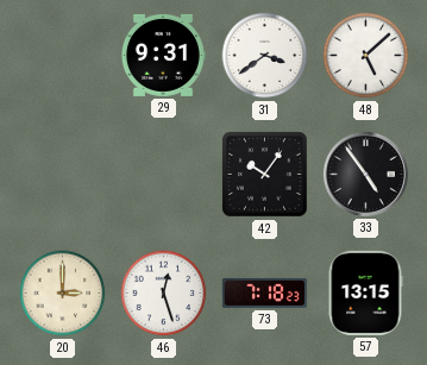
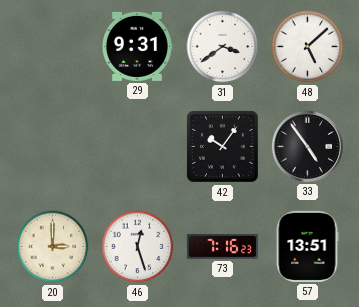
73: 7:18 -> 7:16 (222, 246)
57: 13:15 -> 13:51 (307, 246)
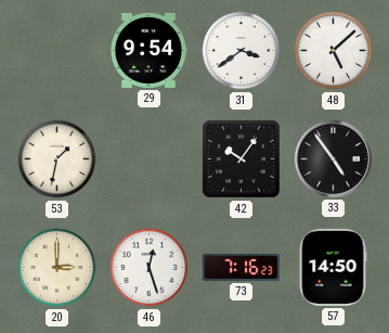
29: 9:31 -> 9:54 (148, 50)
53: none -> 1:32 (57, 159)
57: 13:51 -> 14:50 (333, 267)
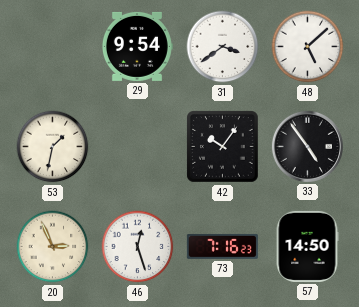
20: 3:00 -> 2:56 (53, 247)
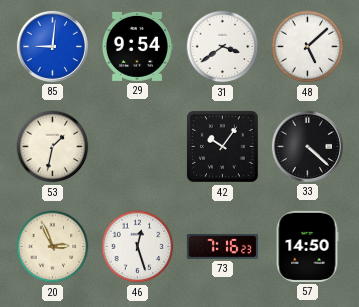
85: none -> 9:01 (52, 46)
33: 4:54 -> 4:22 (307, 146)
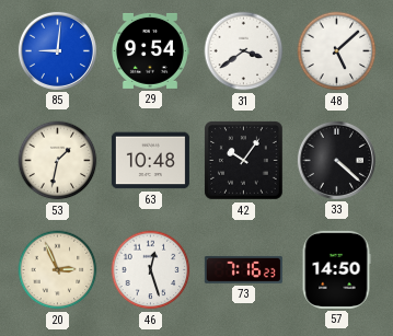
63: none -> 10:48 (150, 161)
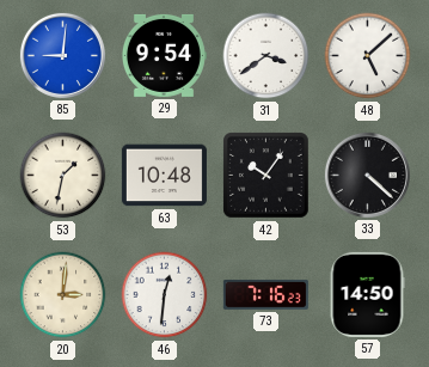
20: 2:56 -> 3:01 (63, 295)
46: 12:27 -> 12:31 (165, 295)
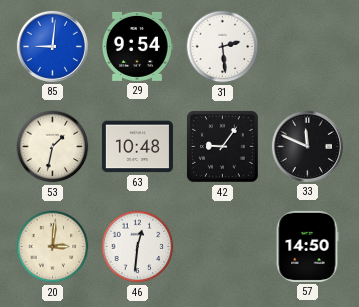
31: 3:39 -> 2:29 (223, 47)
48: 5:08 -> none (368, 56)
42: 10:06 -> 9:06 (223, 147)
33: 4:22 -> 11:49 (307, 146)
73: 7:16 -> none (265, 294)
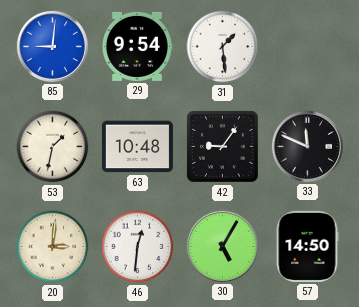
31: 2:29 -> 1:29 (223, 47)
30: none -> 5:05 (222, 246)
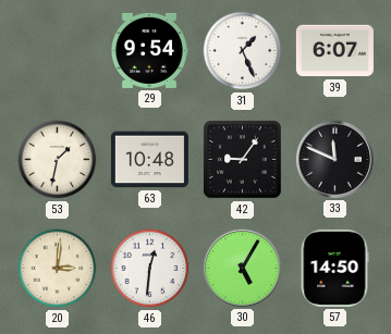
85: 9:01 -> none (52, 46)
31: 1:29 -> 1:26 (243, 51)
39: none -> 6:07 (334, 51)
